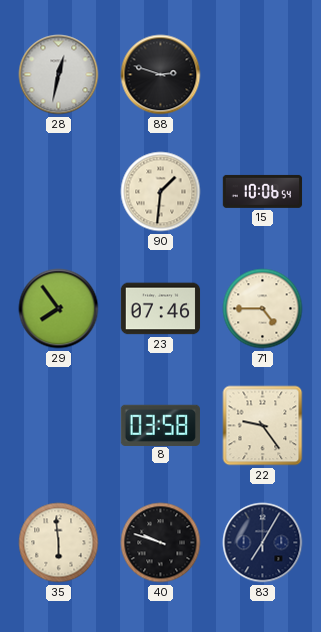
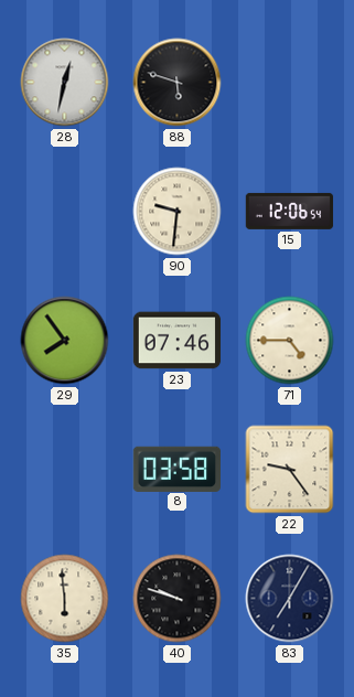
88: 2:48 -> 5:48 (178, 83)
90: 1:31 -> 9:31 (178, 212)
15: 10:06 -> 12:06 (290, 211)
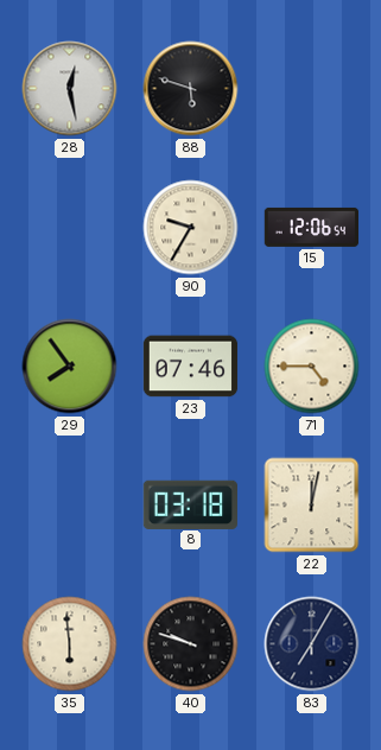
28: 12:32 -> 12:28 (70, 89)
90: 9:31 -> 9:35 (191, 228)
8: 03:58 -> 03:18 (190, 504)
22: 9:24 -> 12:02 (312, 506)
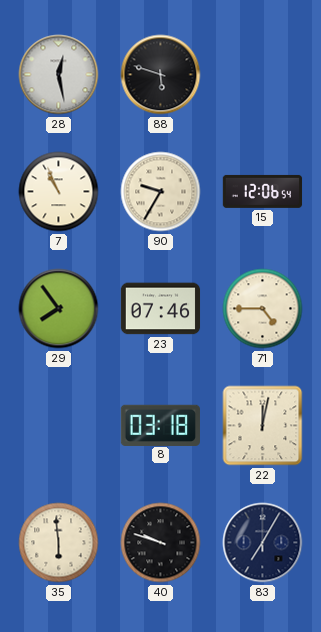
7: none -> 10:56 (59, 192)
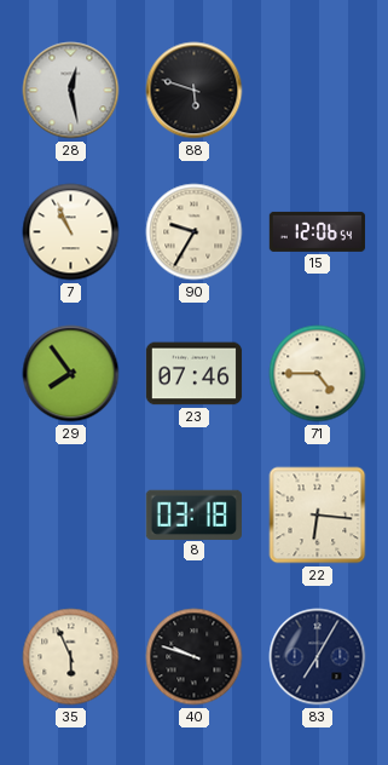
22: 12:02 -> 6:16 (318, 516)
35: 5:59 -> 5:56 (71, 657)
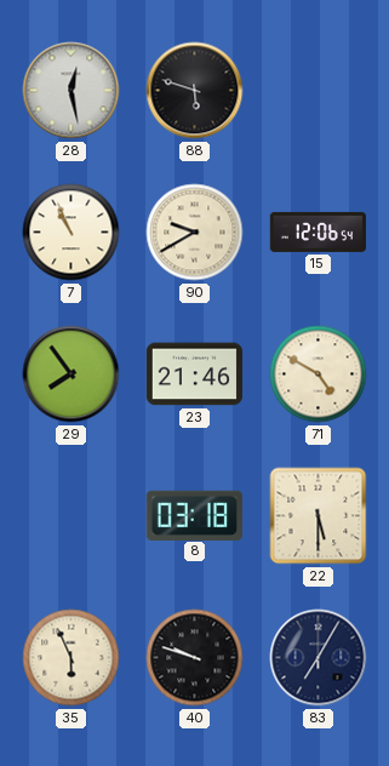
90: 9:35 -> 9:40 (195, 233)
23: 07:46 -> 21:46 (195, 375)
71: 4:45 -> 4:50 (319, 375)
22: 6:16 -> 5:30 (319, 516)
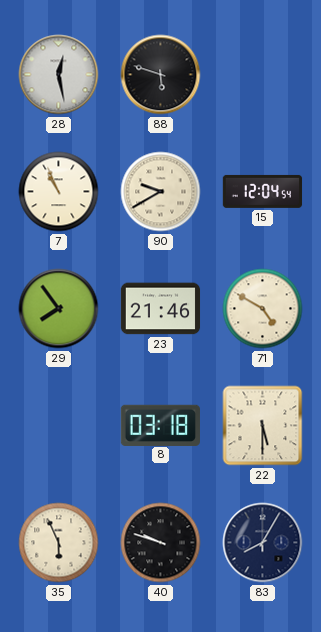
15: 12:06 -> 12:04 (263, 191)
83: 7:05 -> 8:05 (263, 543)
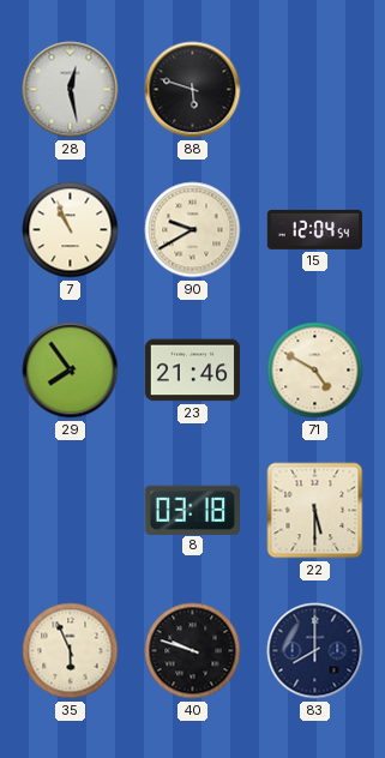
83: 8:05 -> 8:00 (315, 651)
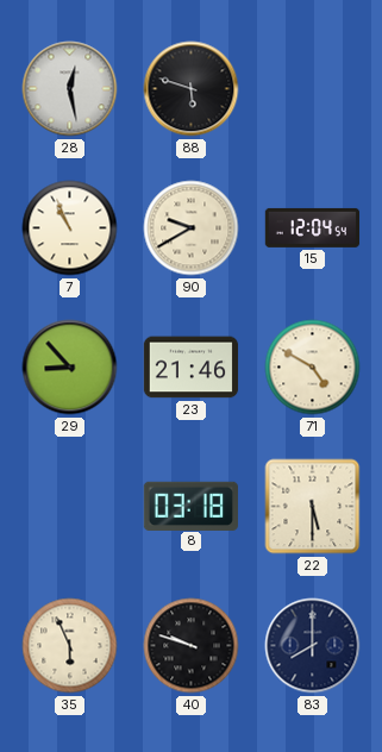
29: 7:54 -> 8:53 (70, 368)
